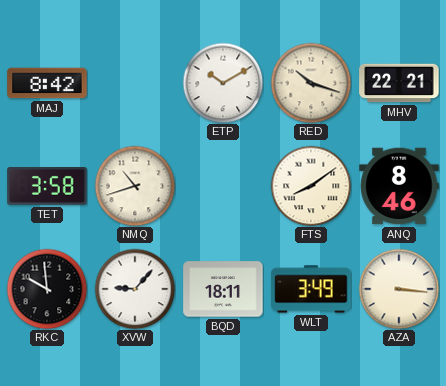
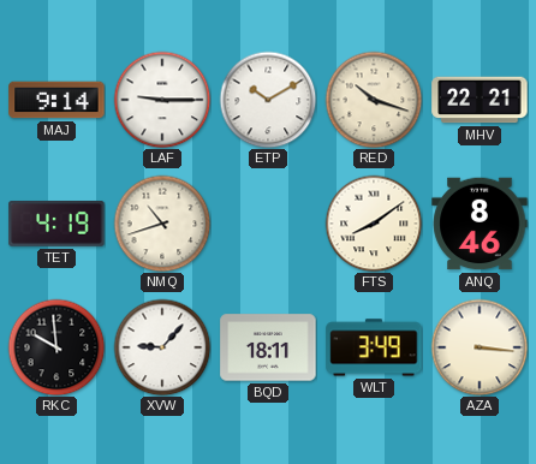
MAJ: 8:42 -> 9:14 (56, 100)
LAF: none -> 9:15 (162, 100)
TET: 3:58 -> 4:19 (56, 225)
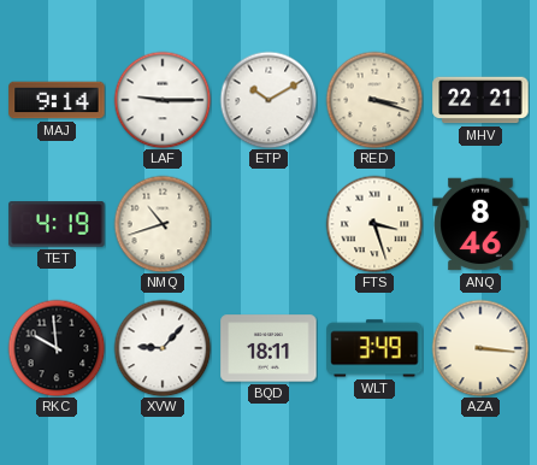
RED: 10:18 -> 3:18 (374, 100)
FTS: 8:09 -> 3:27 (374, 224)
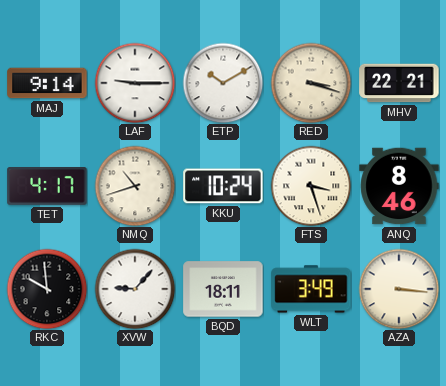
TET: 4:19 -> 4:17 (47, 187)
KKU: none -> 10:24 (223, 186)
